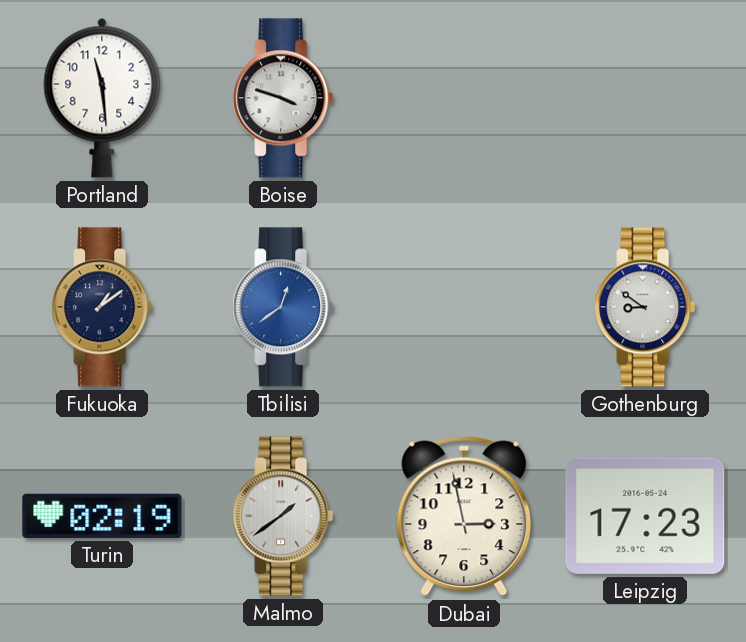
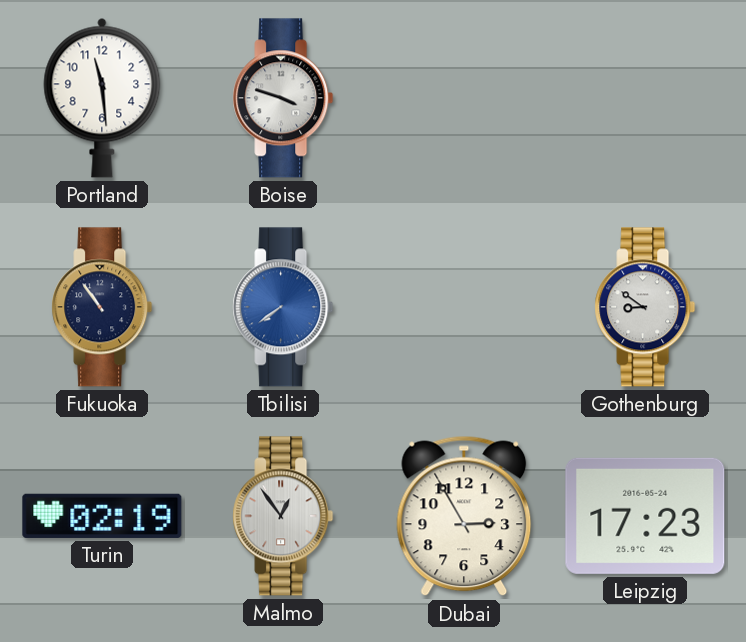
Fukuoka: 1:09 -> 10:54 (102, 307)
Tbilisi: 12:39 -> 7:39 (283, 307)
Malmo: 1:39 -> 12:54 (283, 516)
Dubai: 2:58 -> 2:55 (464, 516)
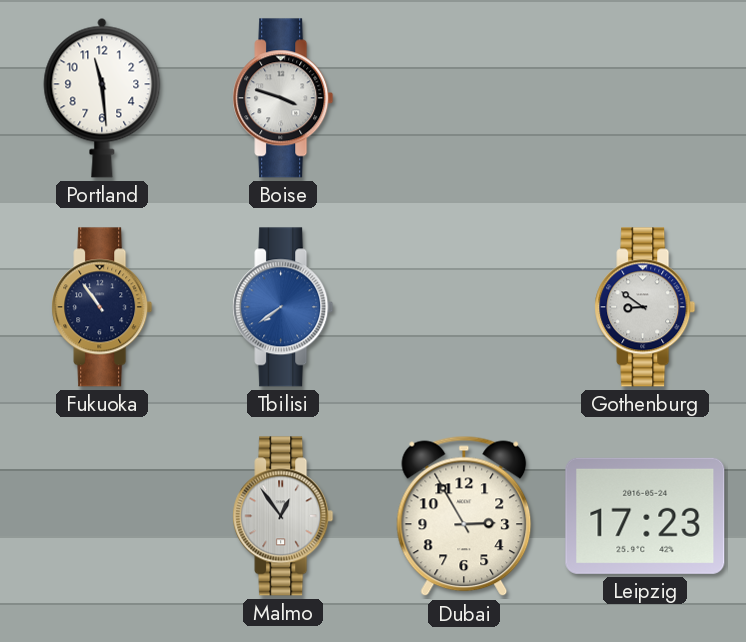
Turin: 02:19 -> none (102, 516)
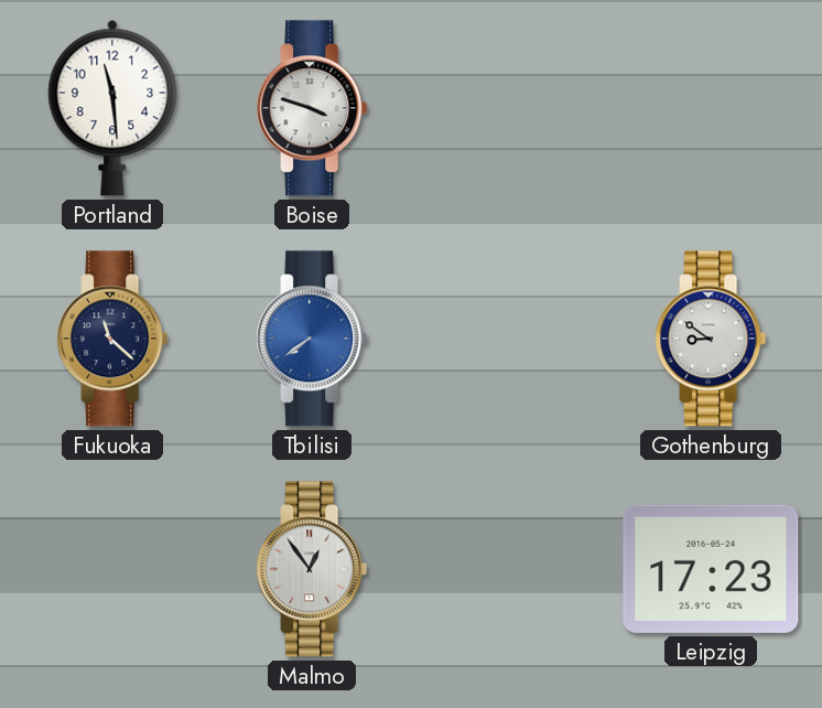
Fukuoka: 10:54 -> 11:22 (112, 339)
Dubai: 2:55 -> none (464, 516)
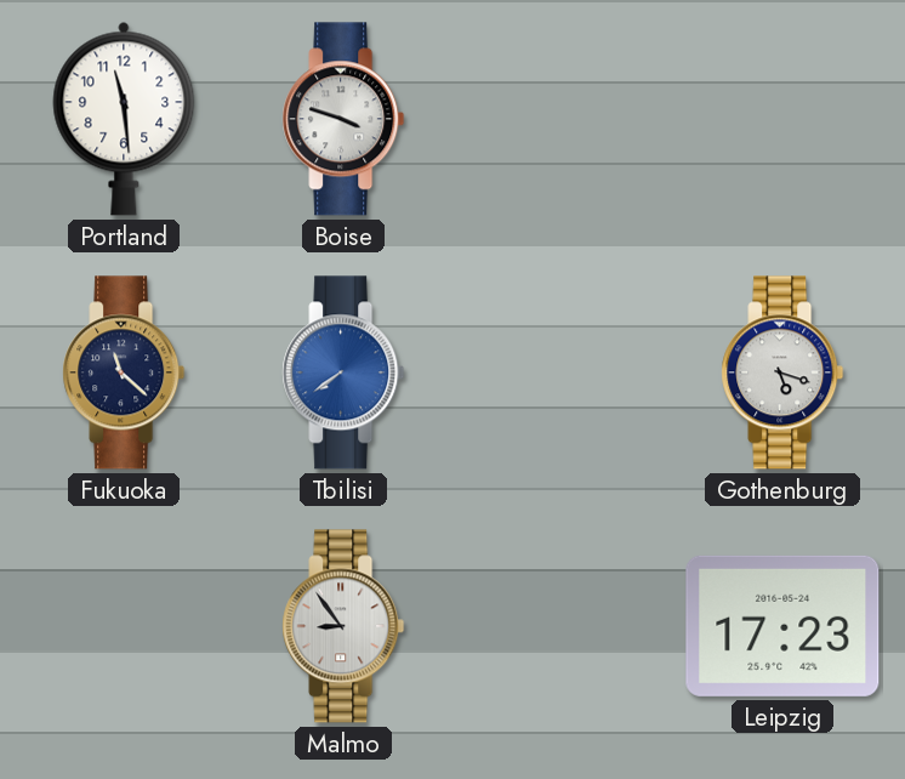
Gothenburg: 8:51 -> 5:18 (782, 373)
Malmo: 12:54 -> 8:54 (343, 626)
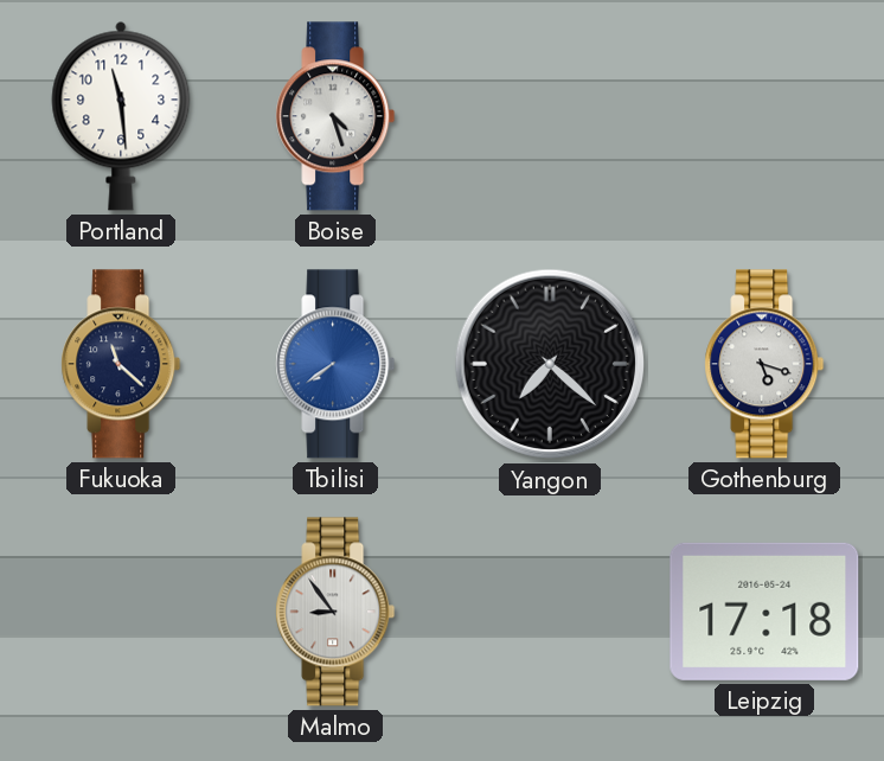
Boise: 3:48 -> 4:27 (335, 116)
Yangon: none -> 7:22 (550, 364)
Leipzig: 17:23 -> 17:18 (764, 612)
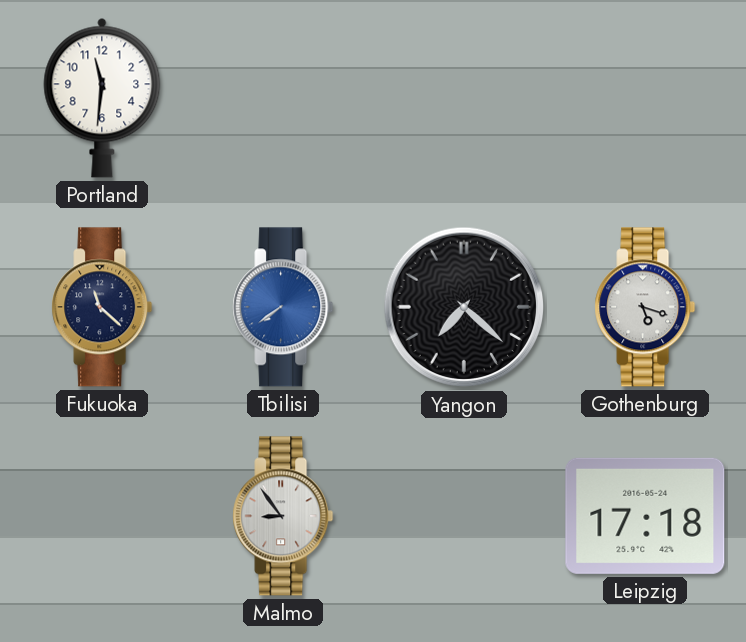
Portland: 11:29 -> 11:31 (102, 98)
Boise: 4:27 -> none (335, 116)
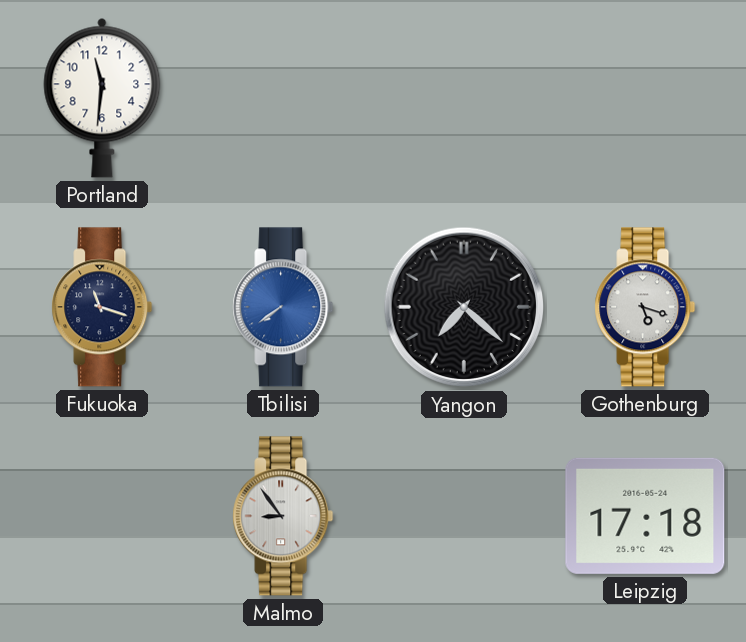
Fukuoka: 11:22 -> 11:18 (102, 307)
